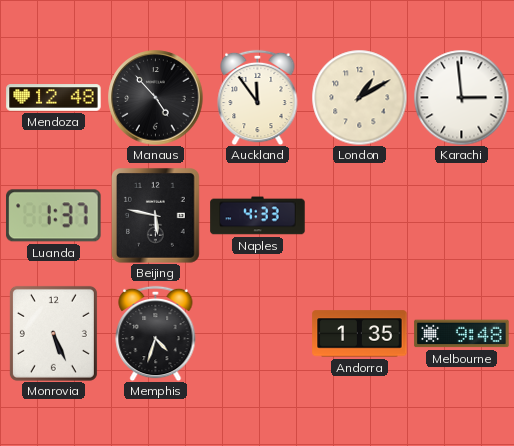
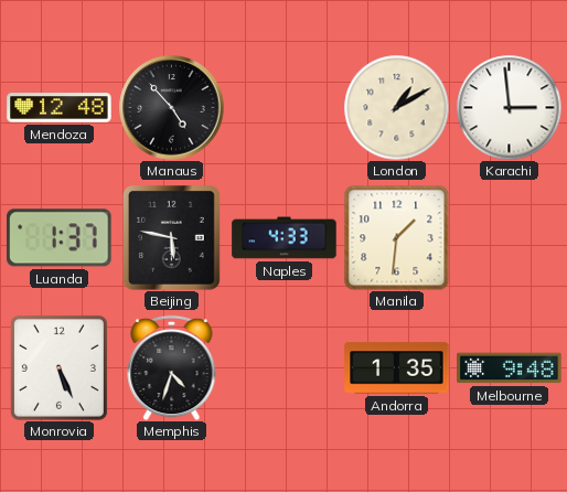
Auckland: 11:54 -> none (258, 97)
Manila: none -> 1:31 (396, 237)
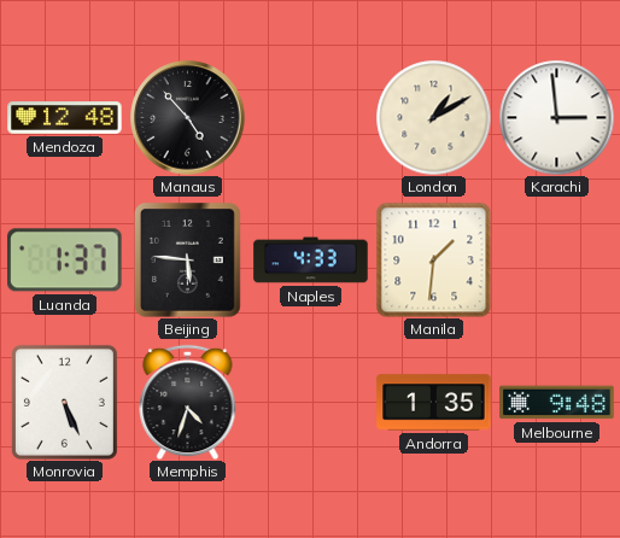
Beijing: 5:47 -> 5:46 (188, 261)
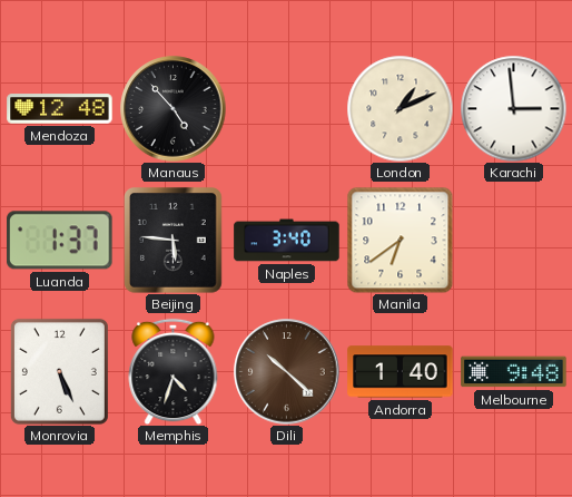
London: 1:10 -> 1:11 (400, 108)
Naples: 4:33 -> 3:40 (287, 241)
Manila: 1:31 -> 6:39 (400, 240)
Dili: none -> 10:22 (287, 372)
Andorra: 1:35 -> 1:40 (401, 372)
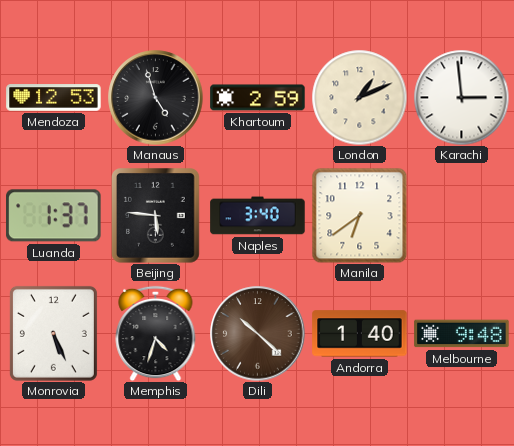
Mendoza: 12:48 -> 12:53 (54, 98)
Manaus: 4:53 -> 4:57 (156, 98)
Khartoum: none -> 2:59 (258, 98)
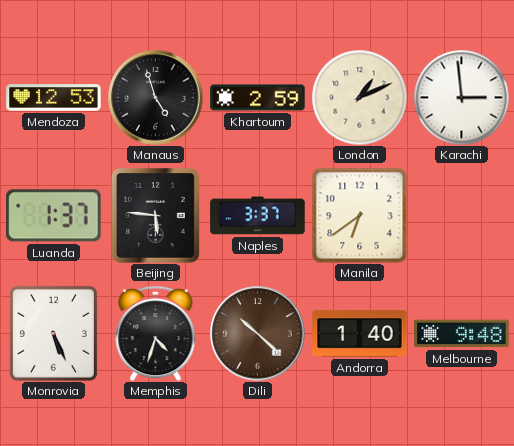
Naples: 3:40 -> 3:37 (258, 216)
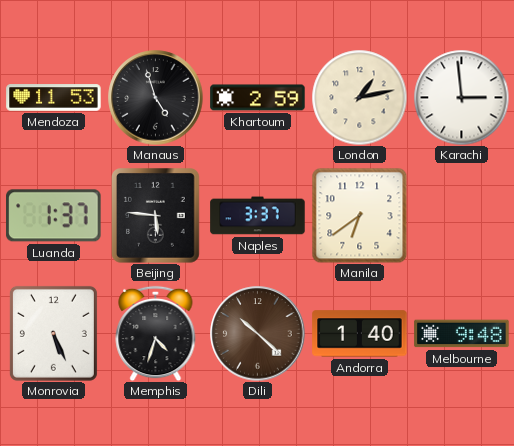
Mendoza: 12:53 -> 11:53 (54, 98)
London: 1:11 -> 1:13 (359, 97)
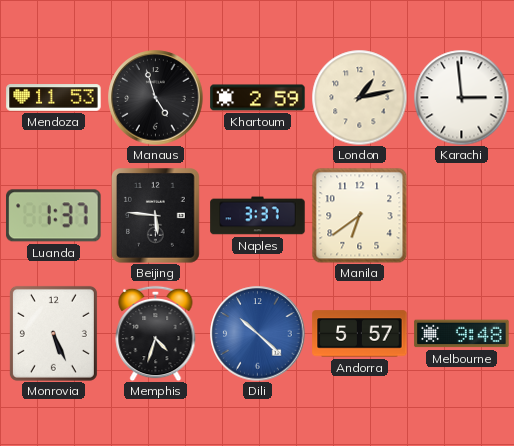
Dili dial: brown -> blue (258, 334)
Andorra: 1:40 -> 5:57 (360, 334)
